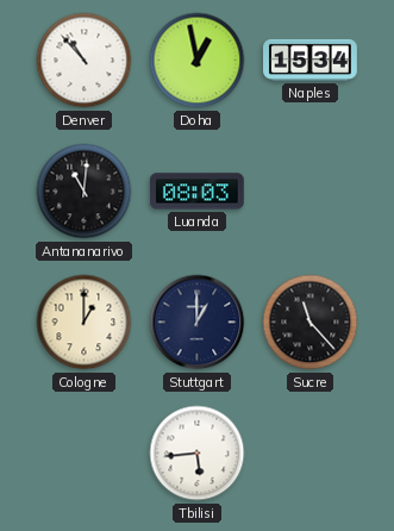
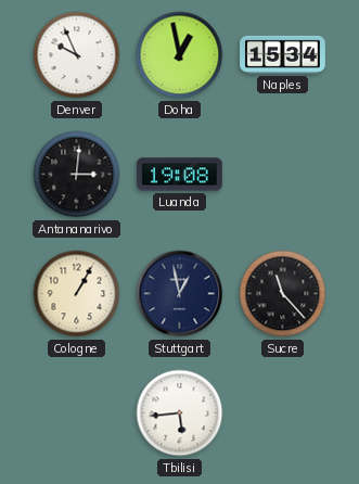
Denver: 10:53 -> 9:56 (77, 55)
Antananarivo: 11:01 -> 3:01 (77, 175)
Luanda: 08:03 -> 19:08 (179, 175)
Cologne: 1:00 -> 1:05 (77, 294)
Stuttgart: 1:00 -> 12:58 (180, 294)
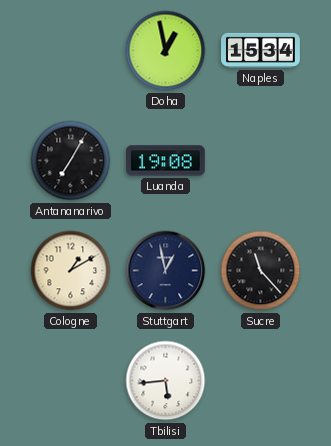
Denver: 9:56 -> none (77, 55)
Antananarivo: 3:01 -> 7:05 (71, 161)
Cologne: 1:05 -> 1:10 (71, 271)
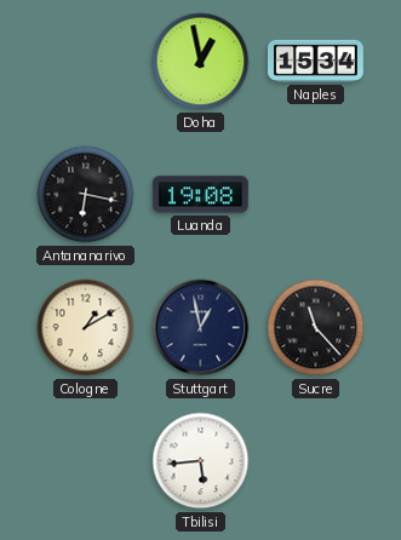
Antananarivo: 7:05 -> 6:17 (86, 195)
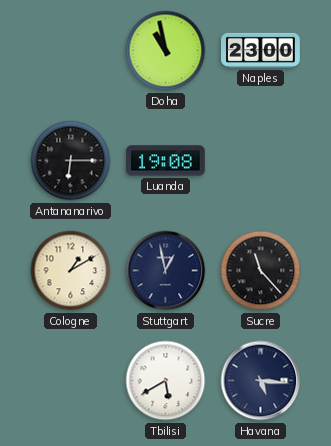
Doha: 12:58 -> 10:58 (166, 51)
Naples: 15:34 -> 23:00 (261, 50)
Antananarivo: 6:17 -> 6:15 (71, 161)
Tbilisi: 5:44 -> 5:40 (166, 381)
Havana: none -> 5:16 (261, 381)
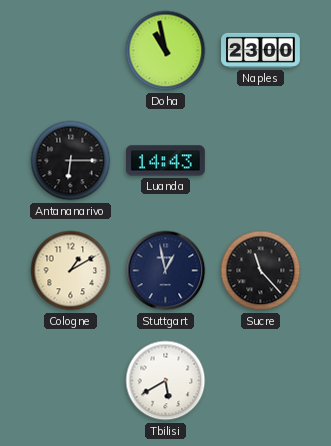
Luanda: 19:08 -> 14:43 (165, 161)
Havana: 5:16 -> none (261, 381)
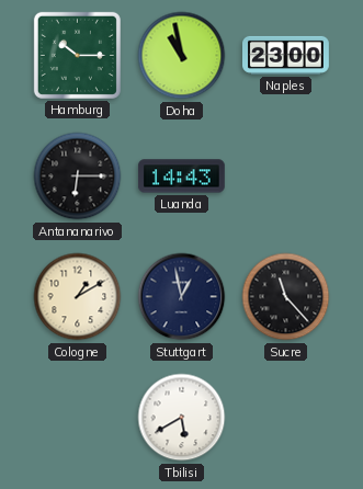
Hamburg: none -> 10:15 (77, 55)
